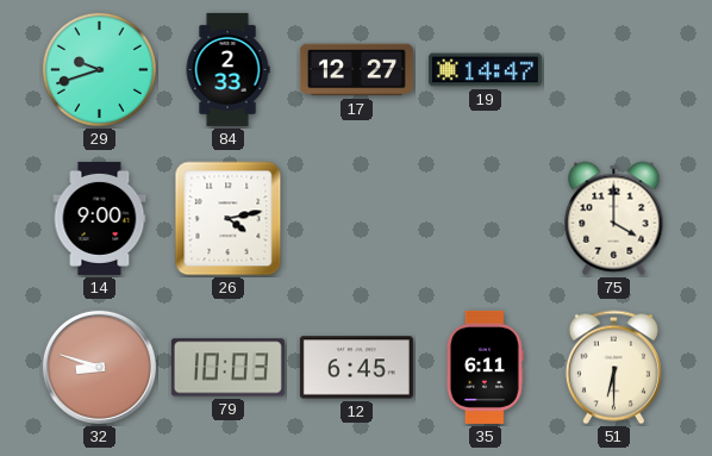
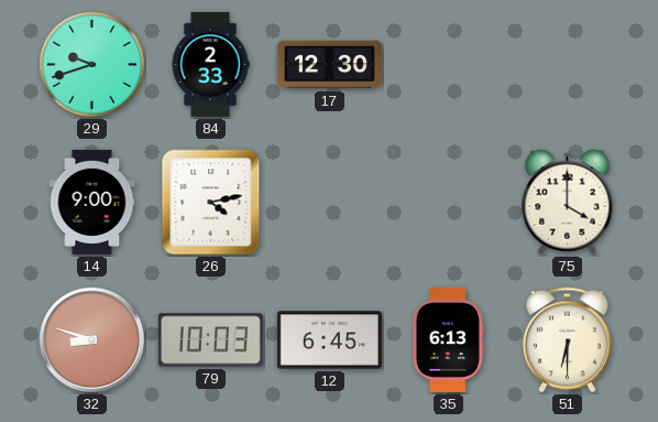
17: 12:27 -> 12:30 (329, 65)
19: 14:47 -> none (485, 70)
35: 6:11 -> 6:13 (448, 339)
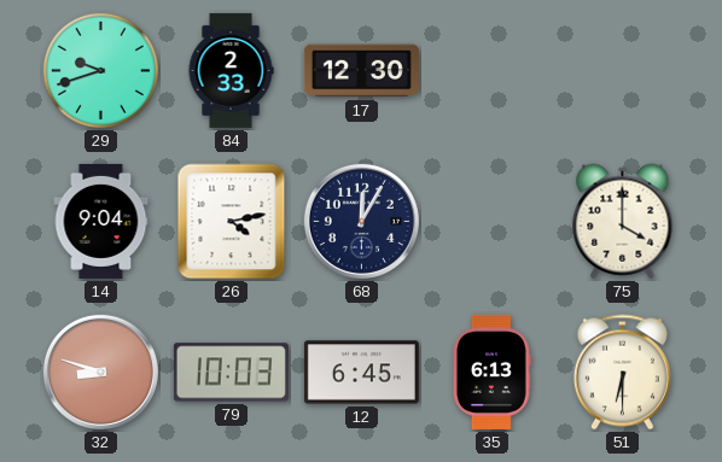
14: 9:00 -> 9:04 (101, 221)
68: none -> 12:05 (361, 221)
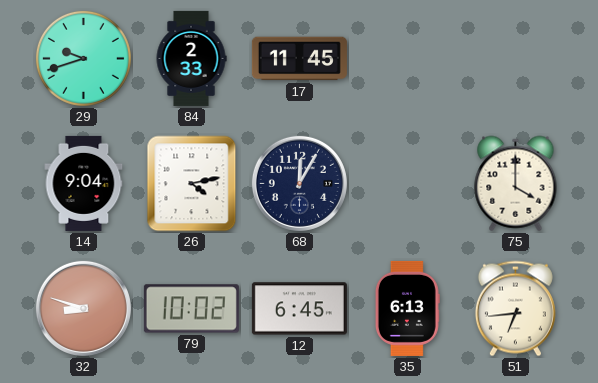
17: 12:30 -> 11:45 (299, 59)
79: 10:03 -> 10:02 (191, 309)
51: 6:30 -> 6:44 (515, 309)
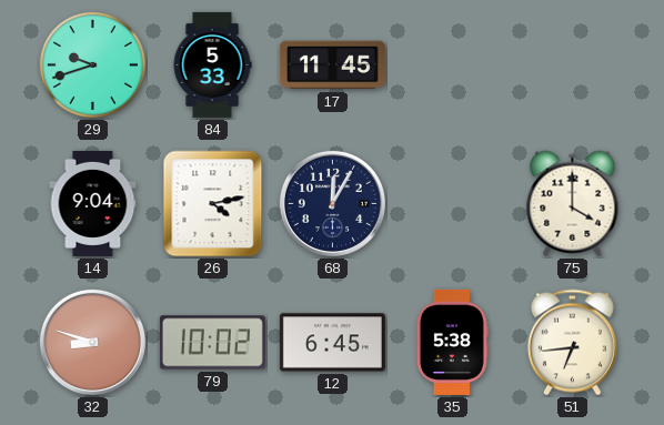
84: 2:33 -> 5:33 (212, 64)
35: 6:13 -> 5:38 (452, 342)
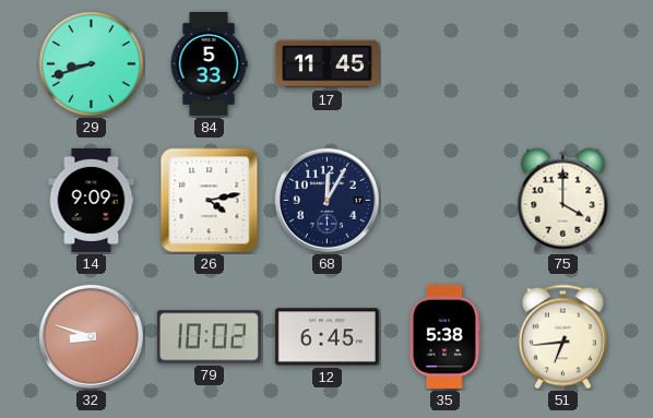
29: 9:42 -> 8:42 (91, 63)
14: 9:04 -> 9:09 (92, 200)
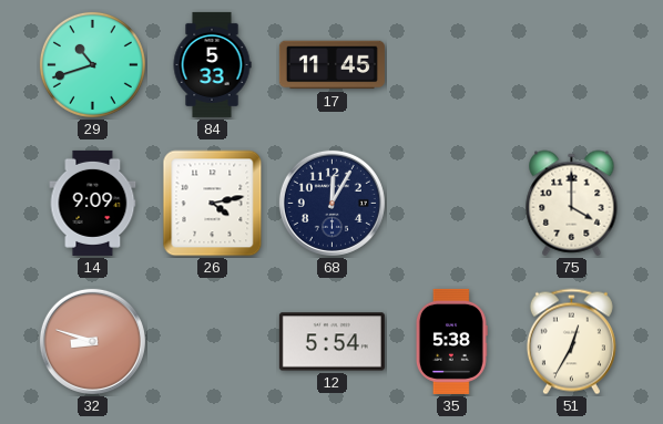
29: 8:42 -> 10:42 (92, 64)
79: 10:02 -> none (209, 337)
12: 6:45 -> 5:54 (331, 342)
51: 6:44 -> 12:35 (571, 342)
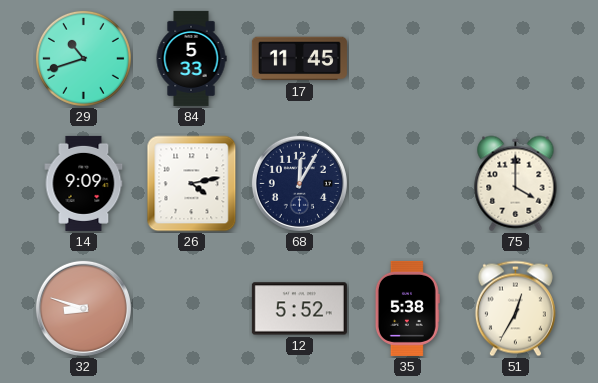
12: 5:54 -> 5:52 (299, 309)
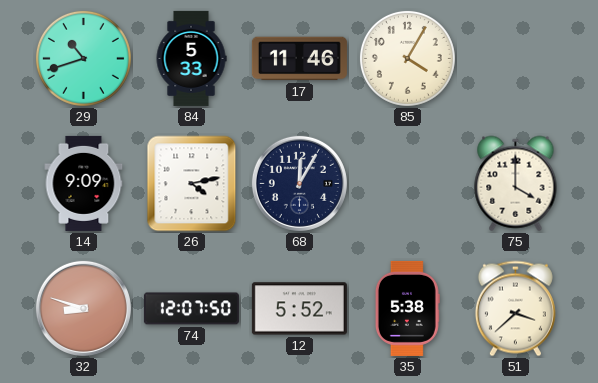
17: 11:45 -> 11:46 (299, 59)
85: none -> 4:05 (407, 58)
74: none -> 12:07 (191, 309)
51: 12:35 -> 3:38 (515, 309)
